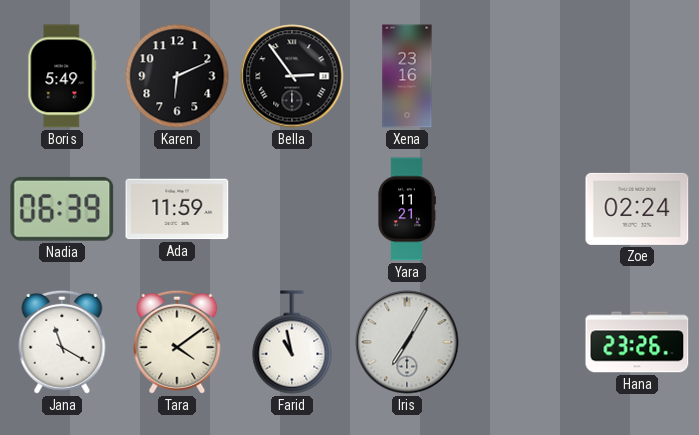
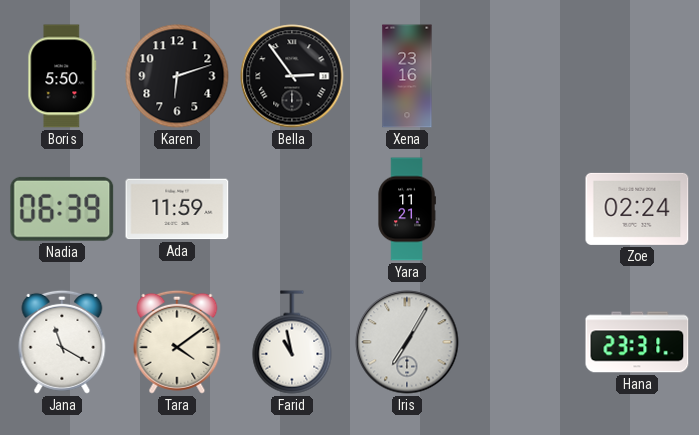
Boris: 5:49 -> 5:50 (62, 76)
Karen: 6:11 -> 6:12 (177, 76)
Hana: 23:26 -> 23:31 (637, 342)
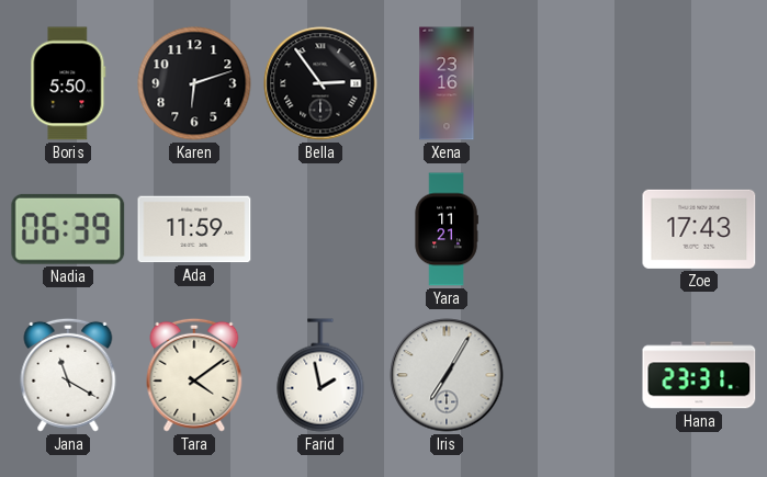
Zoe: 02:24 -> 17:43 (699, 229)
Farid: 10:58 -> 1:58 (320, 375)
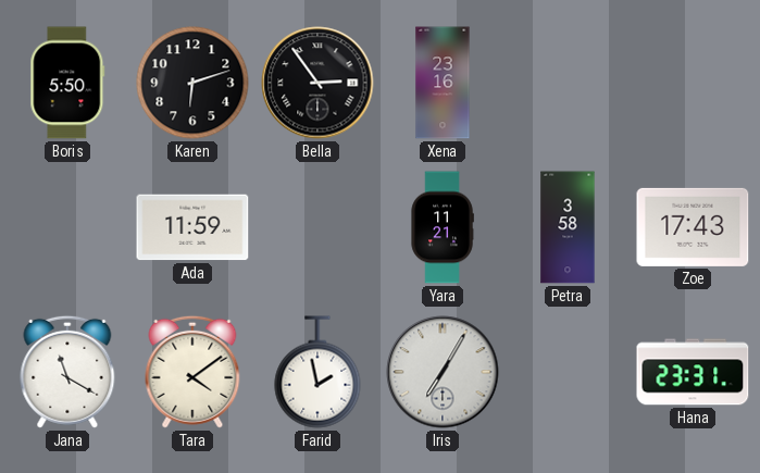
Nadia: 06:39 -> none (68, 229)
Petra: none -> 3:58 (568, 227)
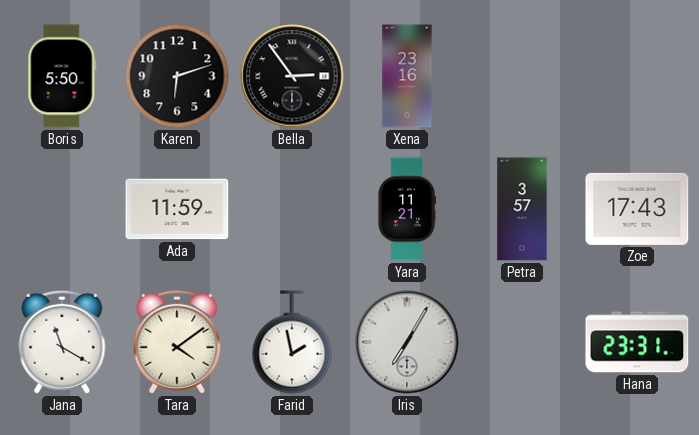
Petra: 3:58 -> 3:57 (522, 209)
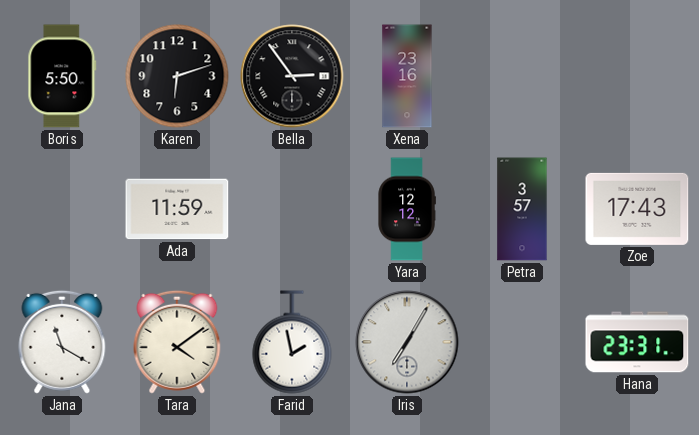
Yara: 11:21 -> 12:12 (407, 209)
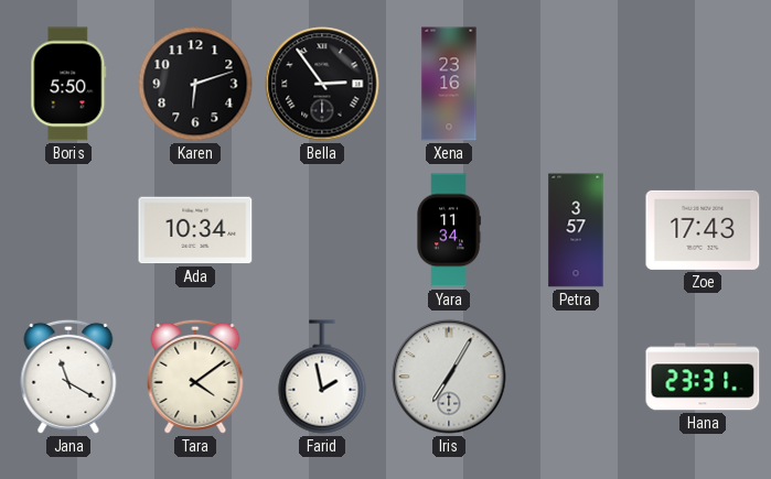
Ada: 11:59 -> 10:34 (195, 230)
Yara: 12:12 -> 11:34 (449, 230)
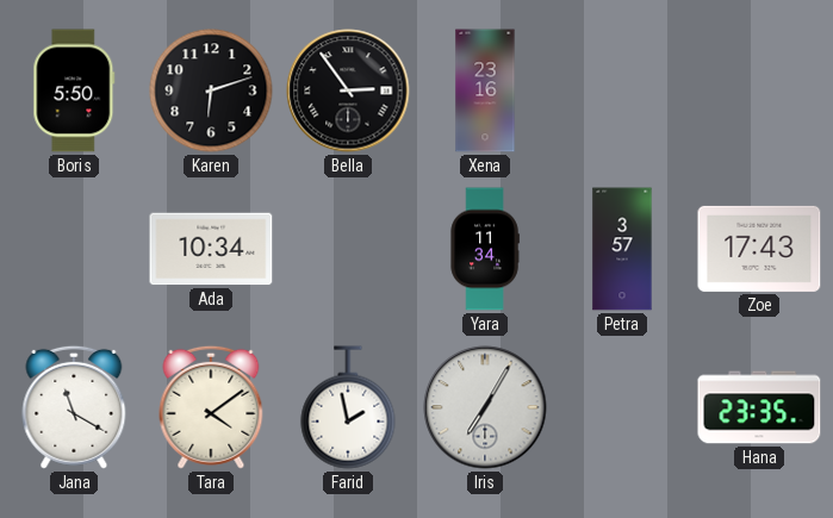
Hana: 23:31 -> 23:35 (759, 407)
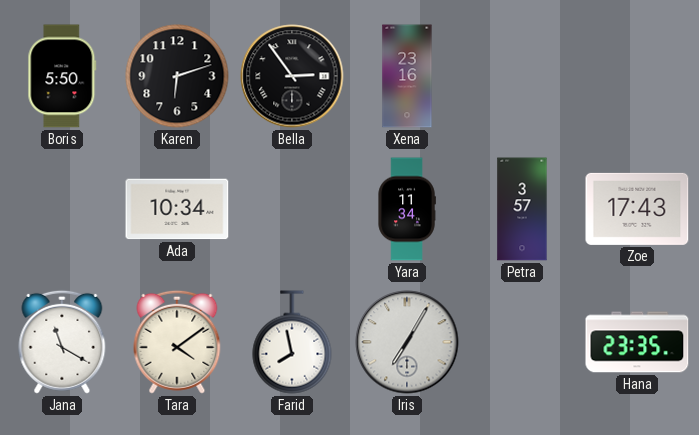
Farid: 1:58 -> 7:58 (292, 342)
